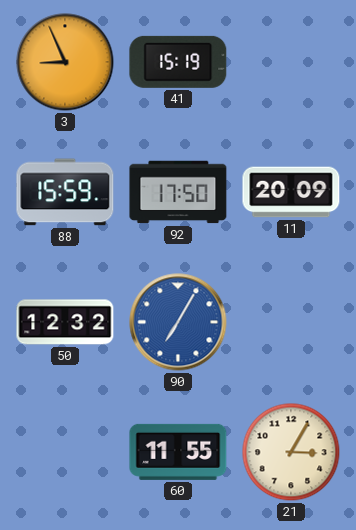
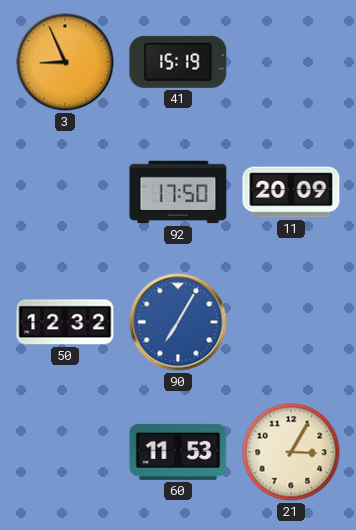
88: 15:59 -> none (65, 192)
60: 11:55 -> 11:53 (178, 452)
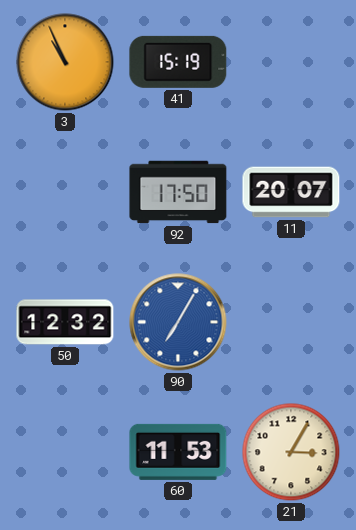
3: 8:56 -> 10:56 (65, 62)
11: 20:09 -> 20:07 (291, 192)
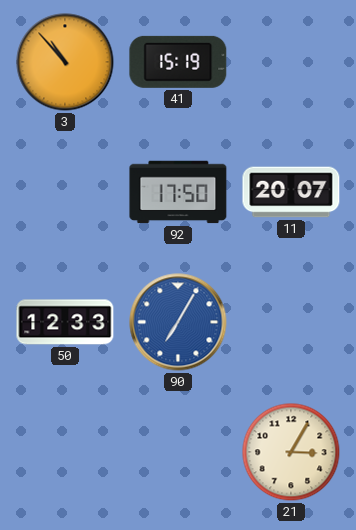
3: 10:56 -> 10:53 (65, 62)
50: 12:32 -> 12:33 (65, 322)
60: 11:53 -> none (178, 452)
